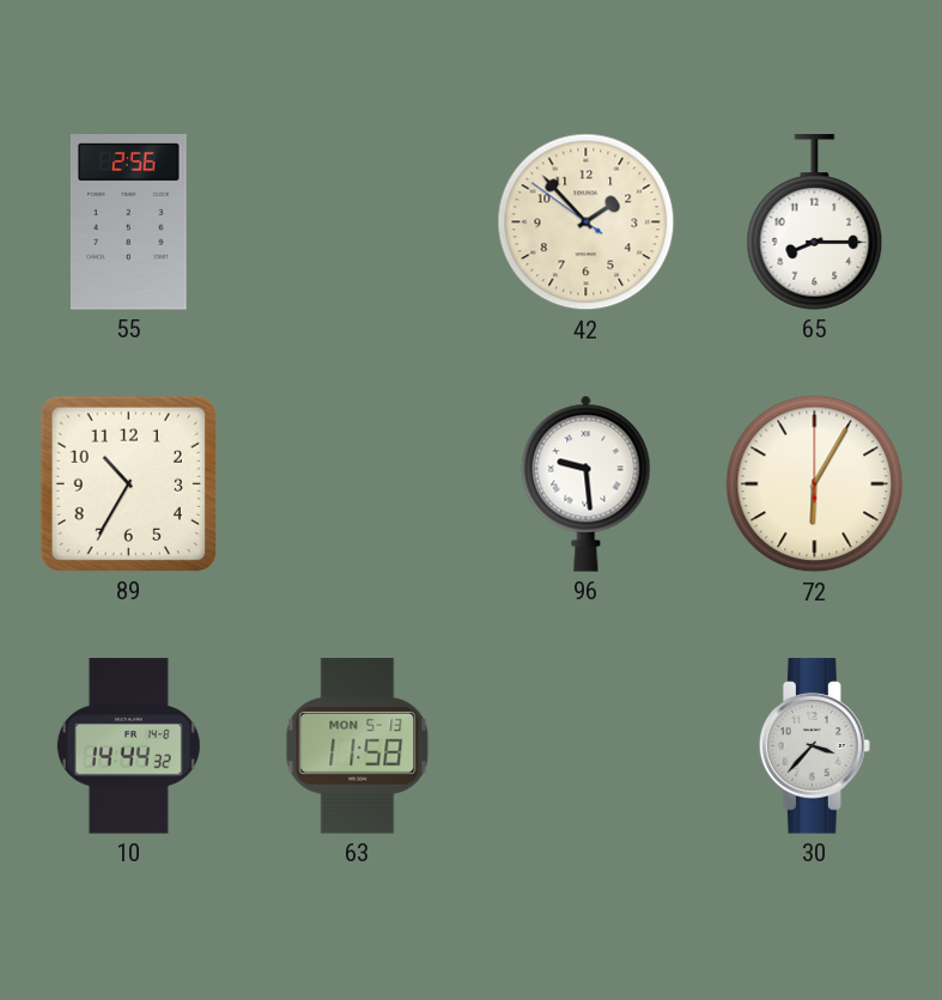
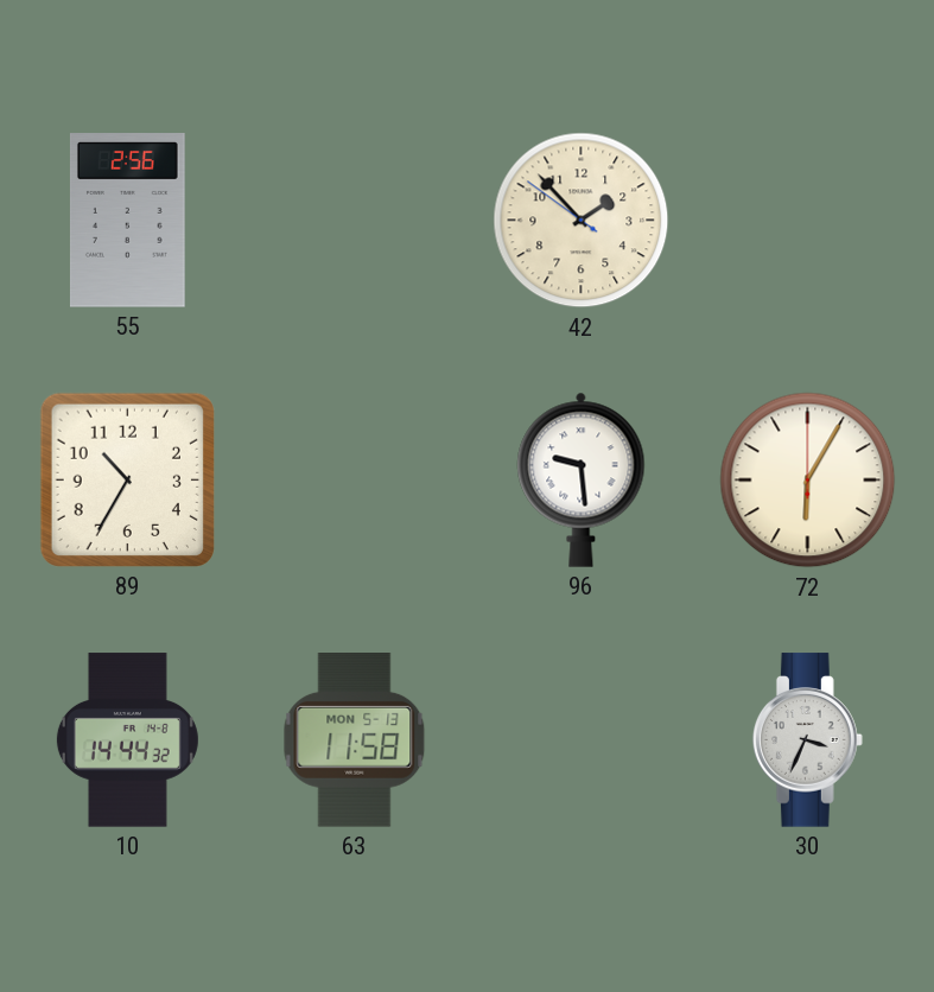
65: 8:15 -> none (815, 222)
30: 3:37 -> 3:34 (807, 740)
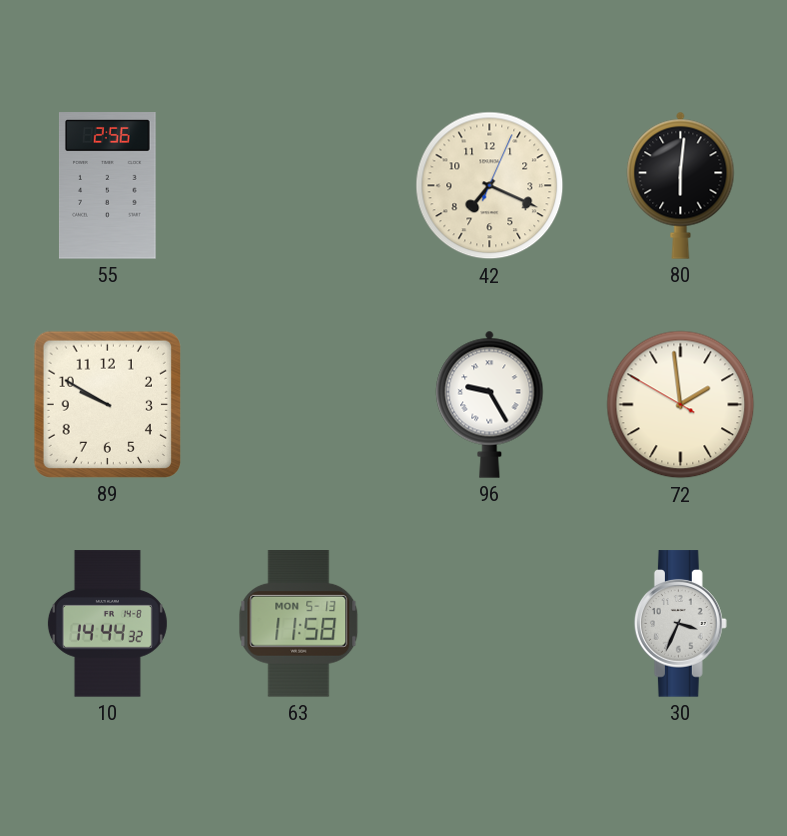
42: 1:52 -> 7:19 (490, 186)
80: none -> 6:01 (681, 185)
89: 10:35 -> 9:50 (107, 404)
96: 9:29 -> 9:25 (490, 404)
72: 6:05 -> 1:58 (681, 405)
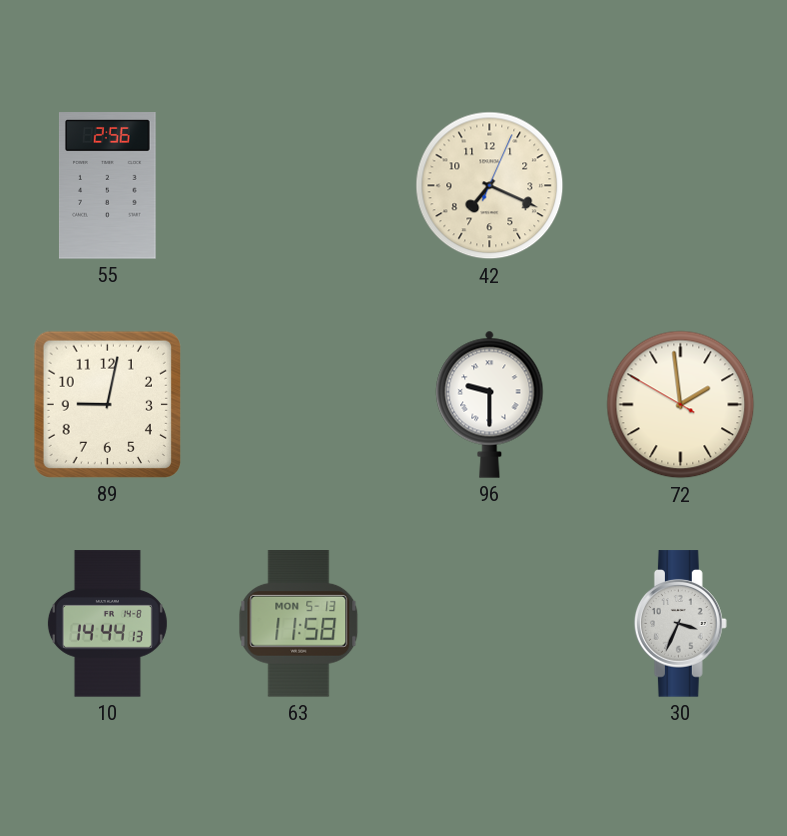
80: 6:01 -> none (681, 185)
89: 9:50 -> 9:02 (107, 404)
96: 9:25 -> 9:30 (490, 404)
10: 14:44:32 -> 14:44:13 (107, 624)
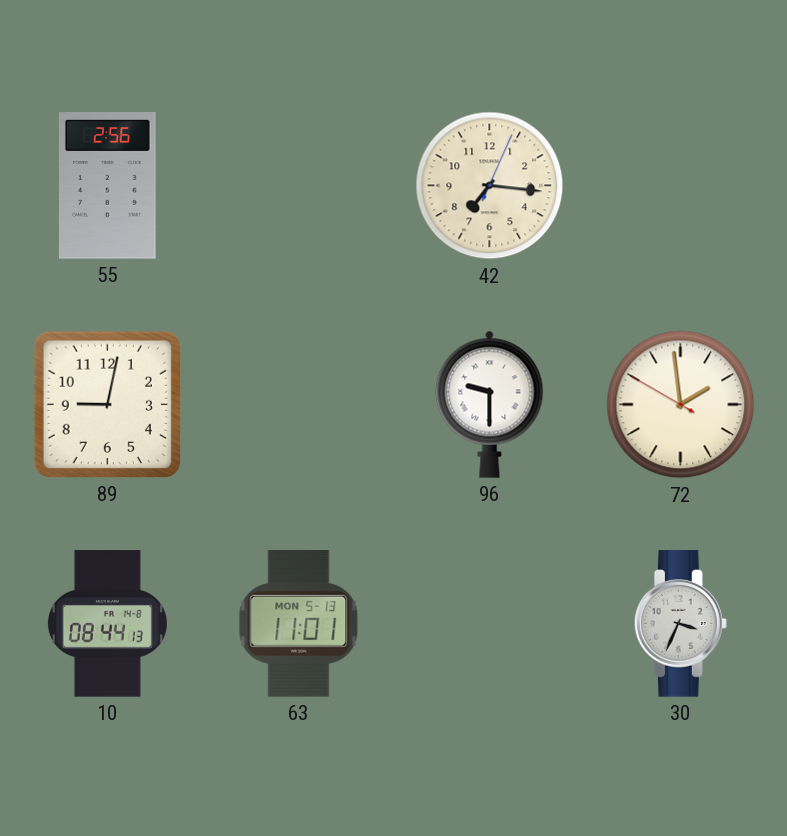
42: 7:19 -> 7:16 (490, 186)
10: 14:44 -> 08:44 (107, 624)
63: 11:58 -> 11:01 (299, 624)
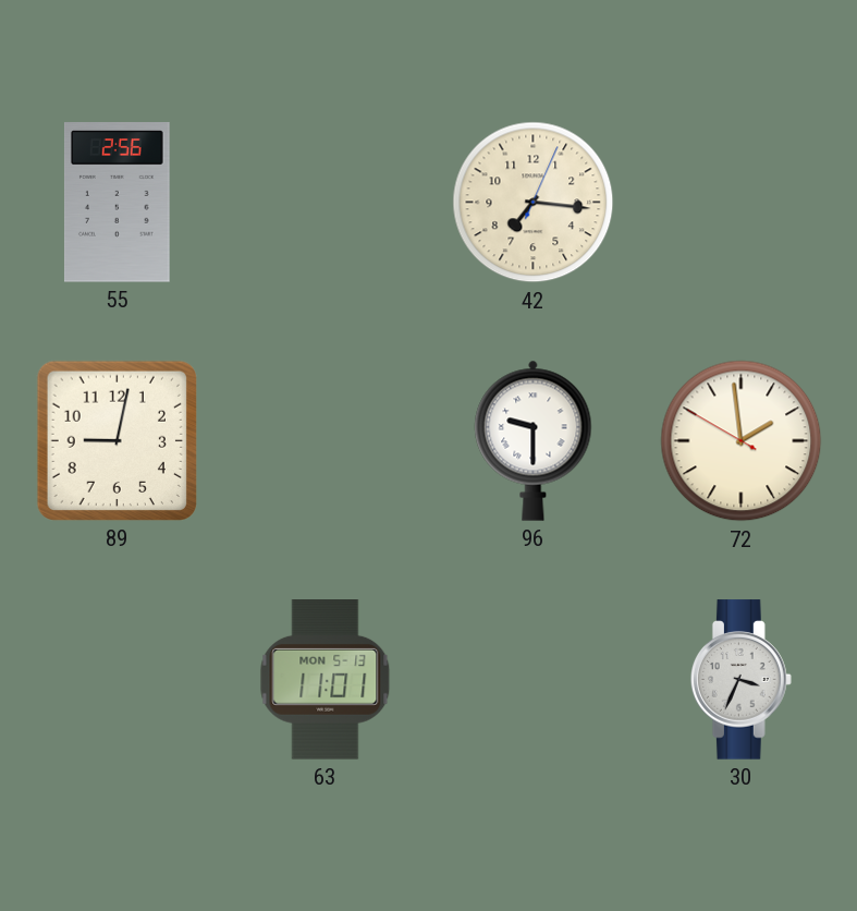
10: 08:44 -> none (107, 624)
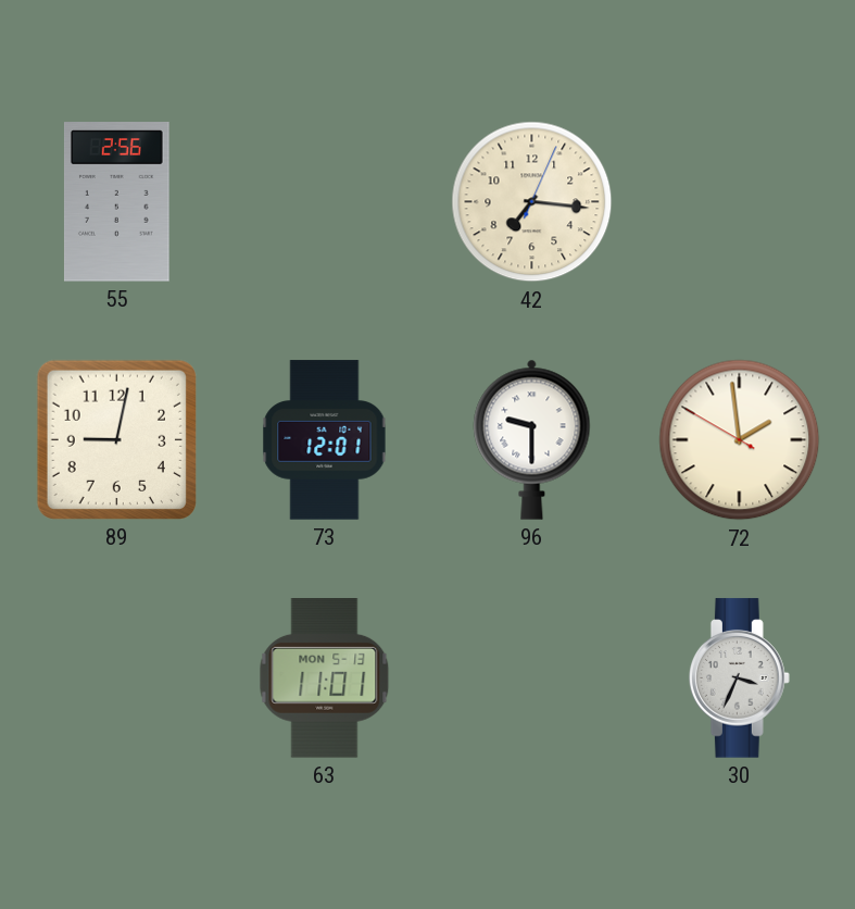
73: none -> 12:01 (325, 440)
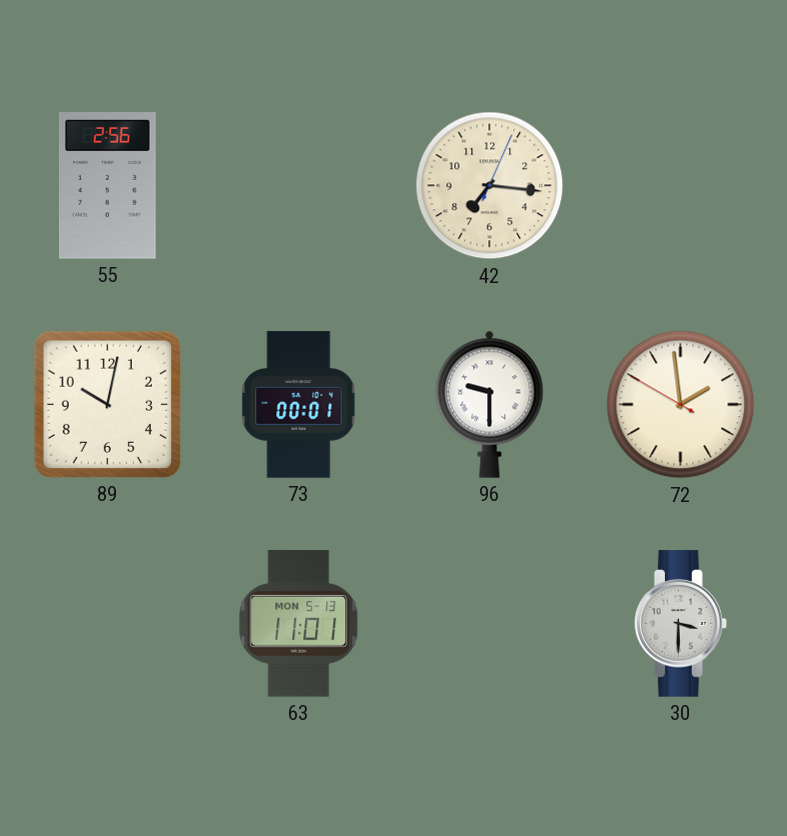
89: 9:02 -> 10:02 (107, 404)
73: 12:01 -> 00:01 (299, 405)
30: 3:34 -> 3:30 (680, 624)
